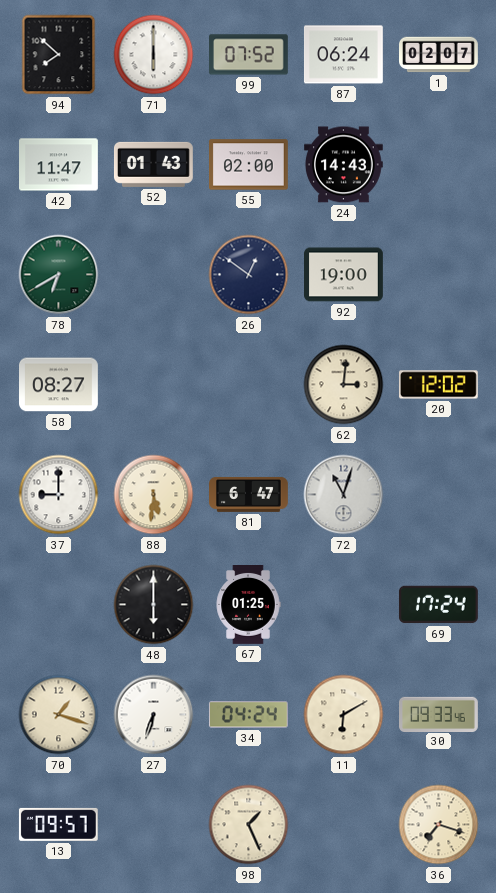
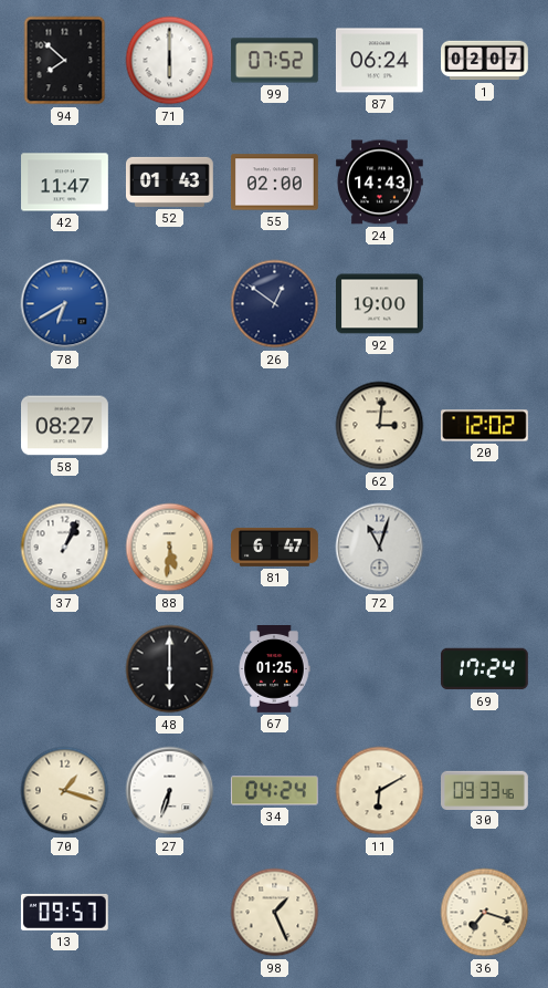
78 dial: green -> blue (65, 304)
37: 9:00 -> 1:04 (65, 548)
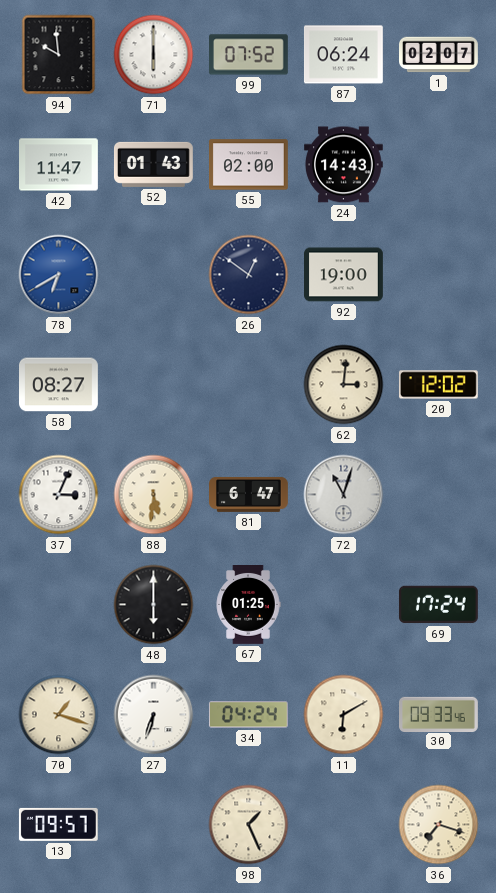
94: 7:52 -> 9:59 (59, 55)
37: 1:04 -> 3:04 (59, 495)
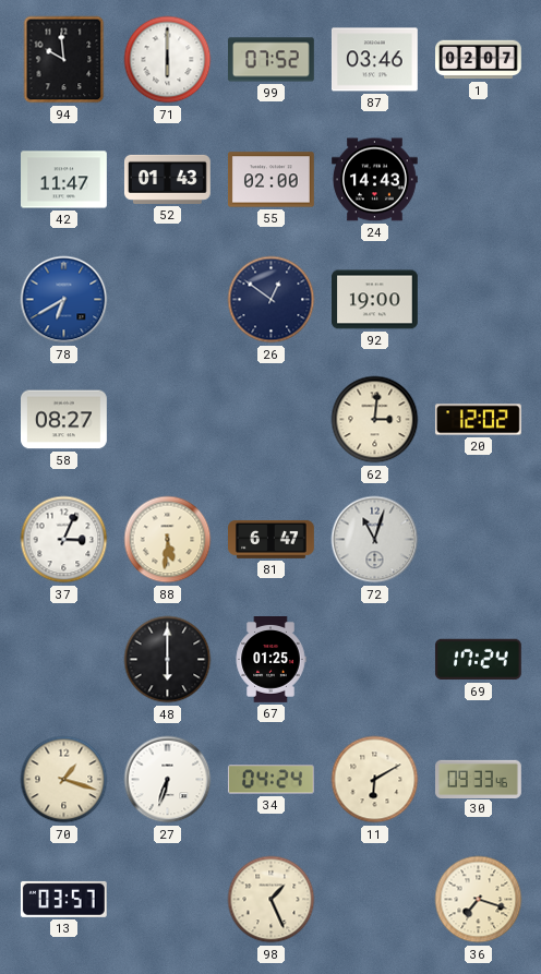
87: 06:24 -> 03:46 (374, 60)
13: 09:57 -> 03:57 (63, 899)
